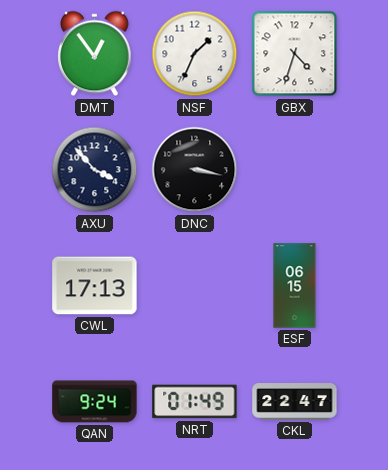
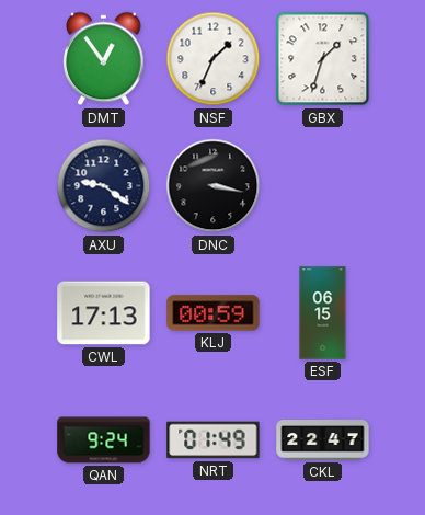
GBX: 4:33 -> 1:33 (323, 59)
AXU: 3:53 -> 9:21 (104, 186)
KLJ: none -> 00:59 (214, 313)
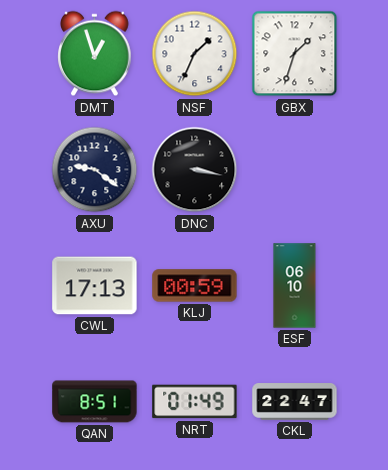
DMT: 12:54 -> 12:57 (95, 54)
ESF: 06:15 -> 06:10 (295, 286)
QAN: 9:24 -> 8:51 (95, 402)
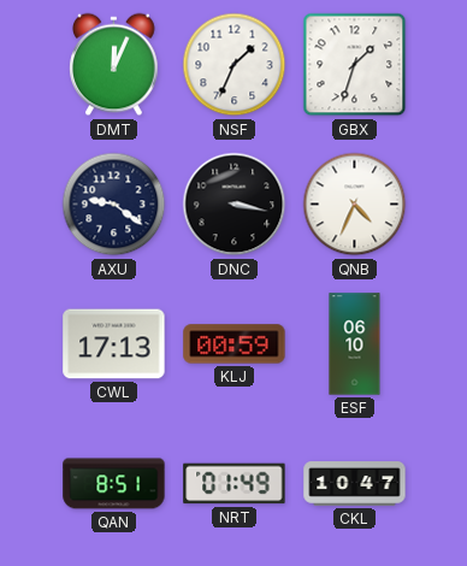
DMT: 12:57 -> 12:04 (114, 65)
QNB: none -> 4:34 (355, 205)
CKL: 22:47 -> 10:47 (355, 484)
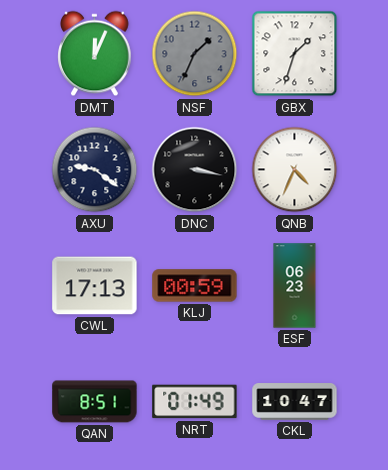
NSF dial: white -> grey (195, 54)
ESF: 06:10 -> 06:23 (295, 286)
